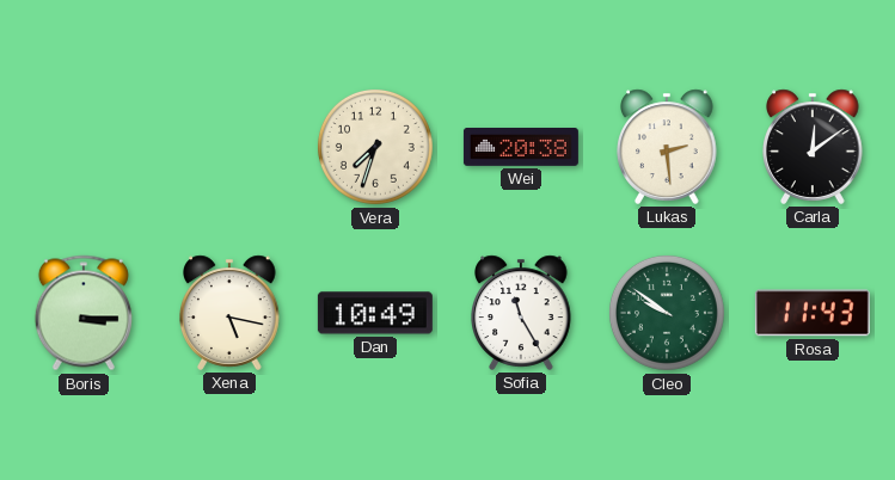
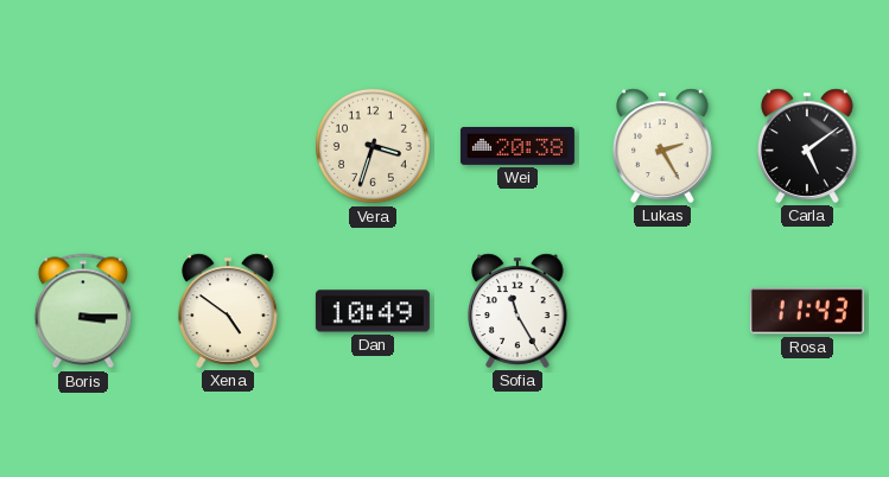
Vera: 7:33 -> 3:33 (373, 146)
Lukas: 2:29 -> 2:25 (663, 146)
Carla: 12:09 -> 5:09 (808, 146)
Xena: 5:17 -> 4:51 (229, 311)
Cleo: 9:51 -> none (667, 313)
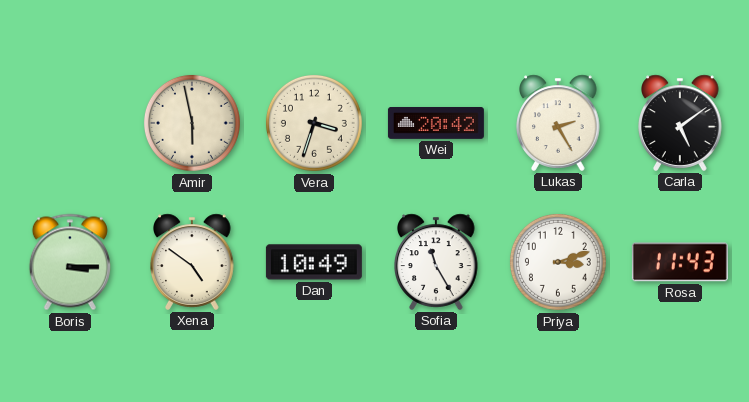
Amir: none -> 5:58 (192, 123)
Wei: 20:38 -> 20:42 (436, 124)
Priya: none -> 3:12 (558, 262)
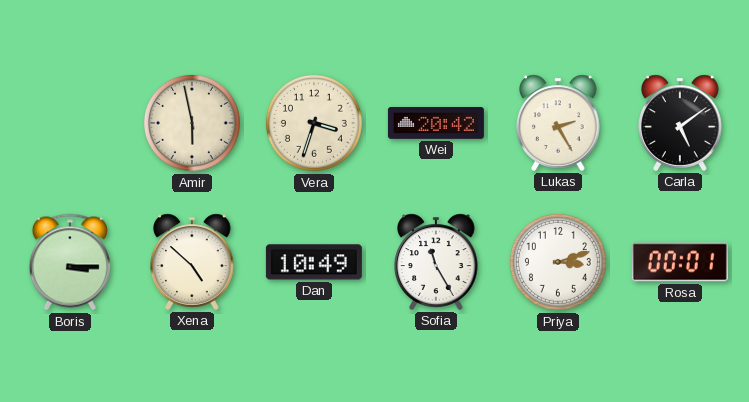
Xena: 4:51 -> 4:52 (193, 262)
Rosa: 11:43 -> 00:01 (680, 262)
